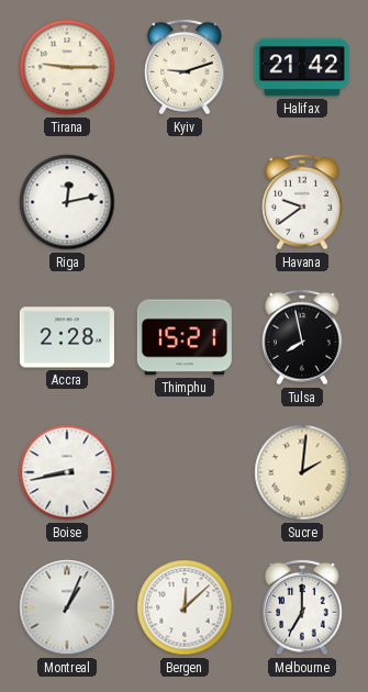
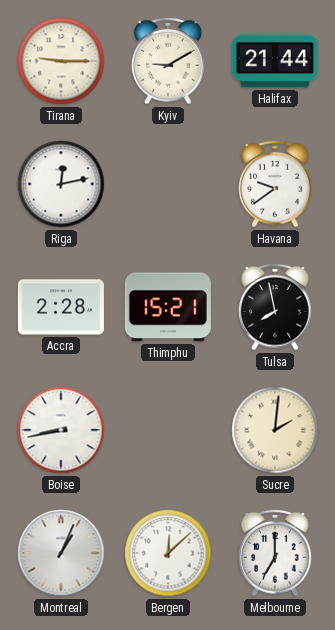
Kyiv: 9:12 -> 9:10 (168, 61)
Halifax: 21:42 -> 21:44 (275, 61)
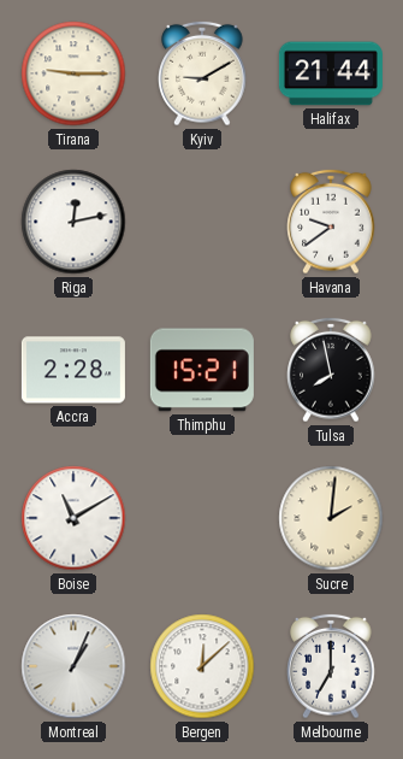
Boise: 8:43 -> 11:10 (73, 518)
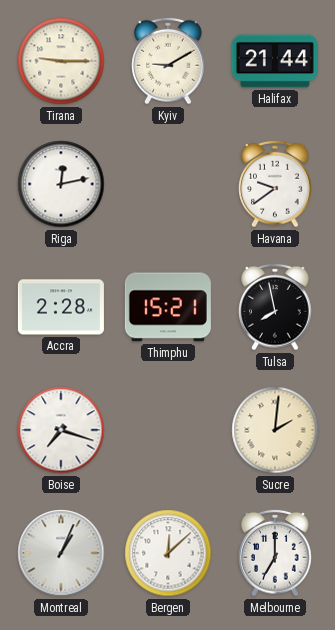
Boise: 11:10 -> 7:18 (61, 430)
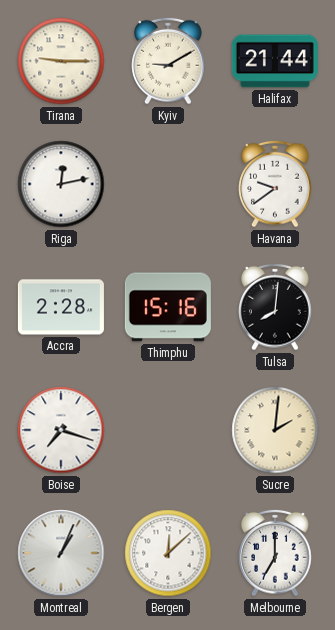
Thimphu: 15:21 -> 15:16 (168, 307)
Tulsa: 7:58 -> 8:01 (275, 307)
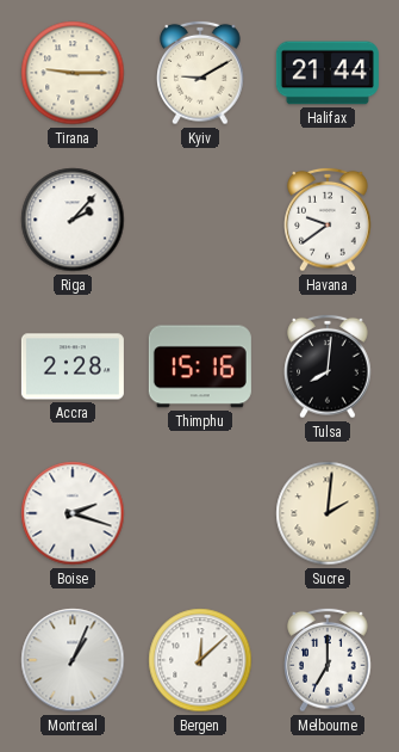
Riga: 12:13 -> 2:07 (73, 220)
Boise: 7:18 -> 2:18 (73, 513)
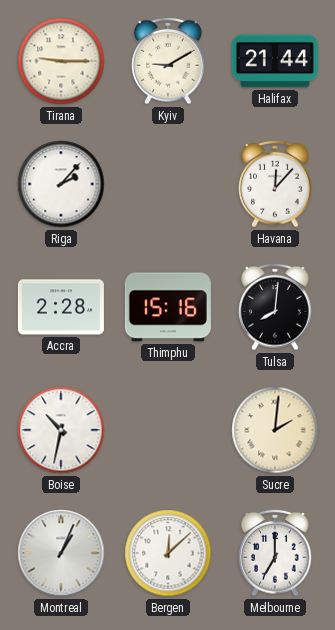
Havana: 9:39 -> 12:07 (275, 184)
Boise: 2:18 -> 10:32 (61, 430)
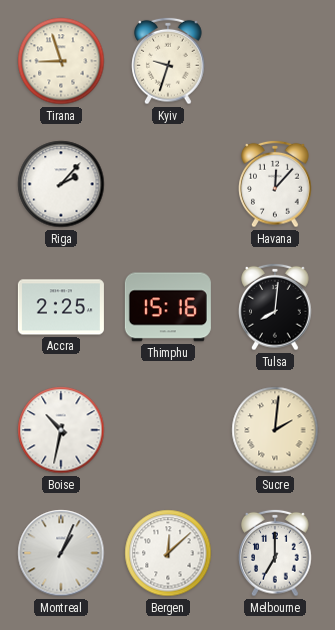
Tirana: 9:15 -> 8:57 (61, 61)
Kyiv: 9:10 -> 9:33 (168, 61)
Halifax: 21:44 -> none (275, 61)
Accra: 2:28 -> 2:25 (61, 307)
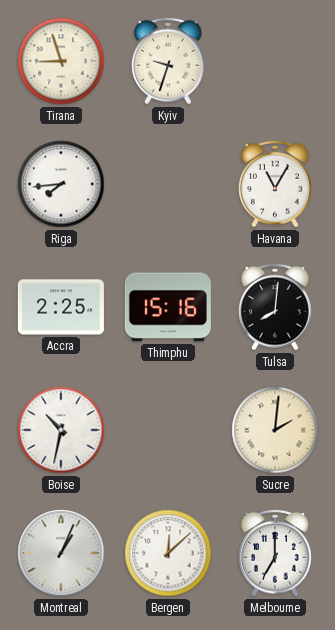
Riga: 2:07 -> 7:44 (61, 184)
Havana: 12:07 -> 11:05 (275, 184)
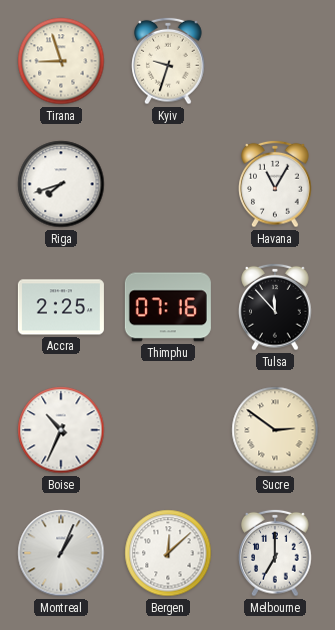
Riga: 7:44 -> 7:42 (61, 184)
Thimphu: 15:16 -> 07:16 (168, 307)
Tulsa: 8:01 -> 11:53 (275, 307)
Boise: 10:32 -> 10:34 (61, 430)
Sucre: 2:01 -> 2:51 (275, 430)
